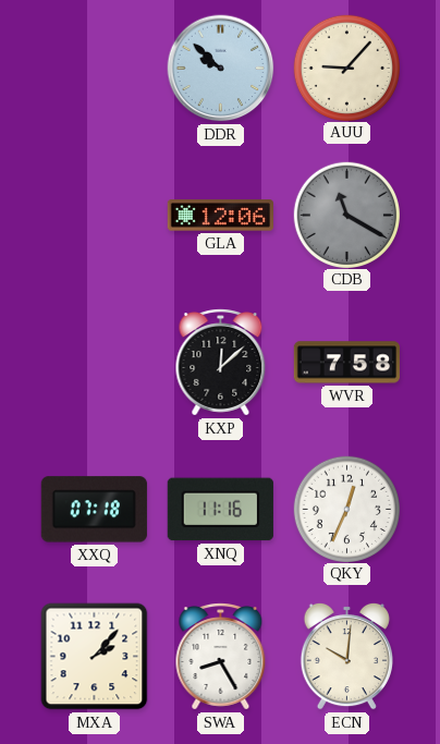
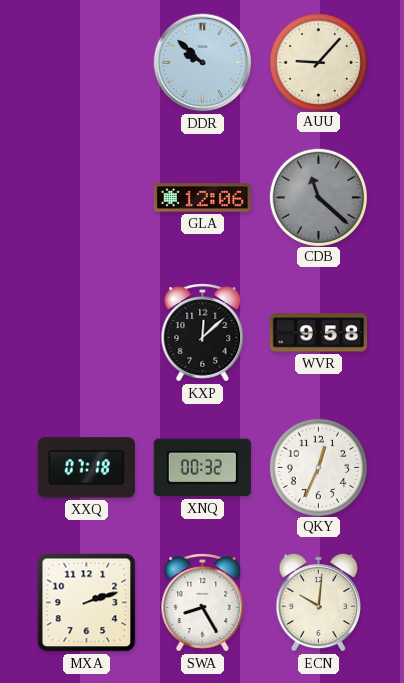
CDB: 11:20 -> 11:22 (318, 197)
WVR: 7:58 -> 9:58 (318, 333)
XNQ: 11:16 -> 00:32 (202, 468)
MXA: 2:07 -> 2:12 (87, 603)
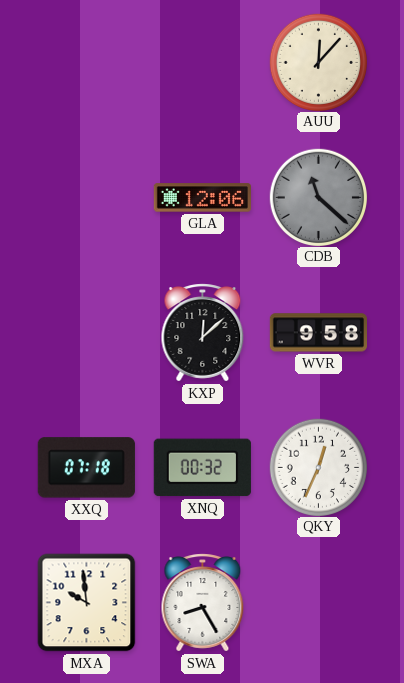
DDR: 9:52 -> none (203, 63)
AUU: 9:07 -> 12:07 (318, 62)
MXA: 2:12 -> 9:59 (87, 603)
ECN: 10:01 -> none (318, 602)
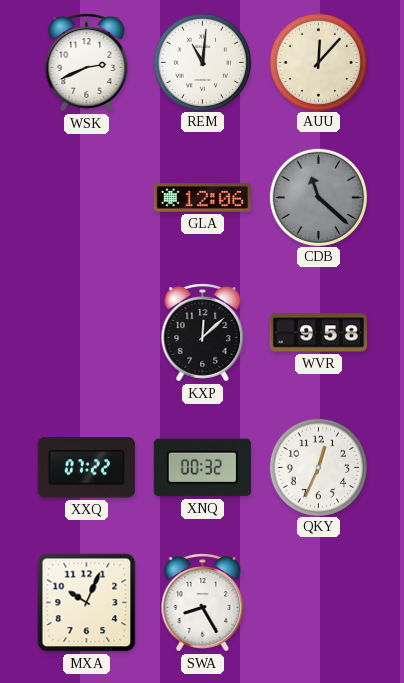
WSK: none -> 2:41 (87, 63)
REM: none -> 11:01 (202, 62)
XXQ: 07:18 -> 07:22 (86, 468)
MXA: 9:59 -> 10:04 (87, 603)
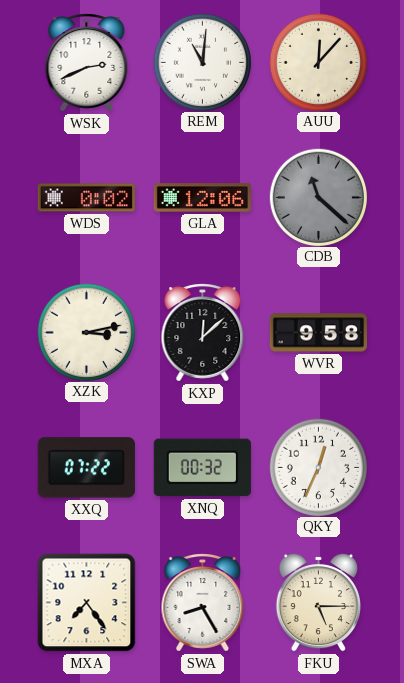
WDS: none -> 0:02 (86, 198)
XZK: none -> 3:13 (86, 332)
MXA: 10:04 -> 7:24 (87, 603)
FKU: none -> 5:15 (318, 602)
